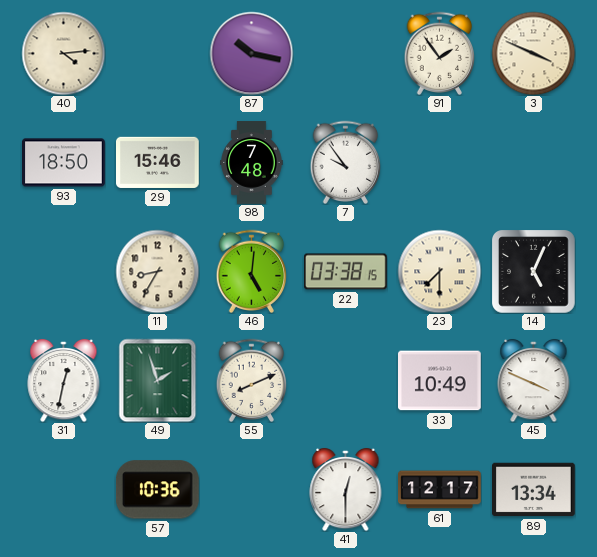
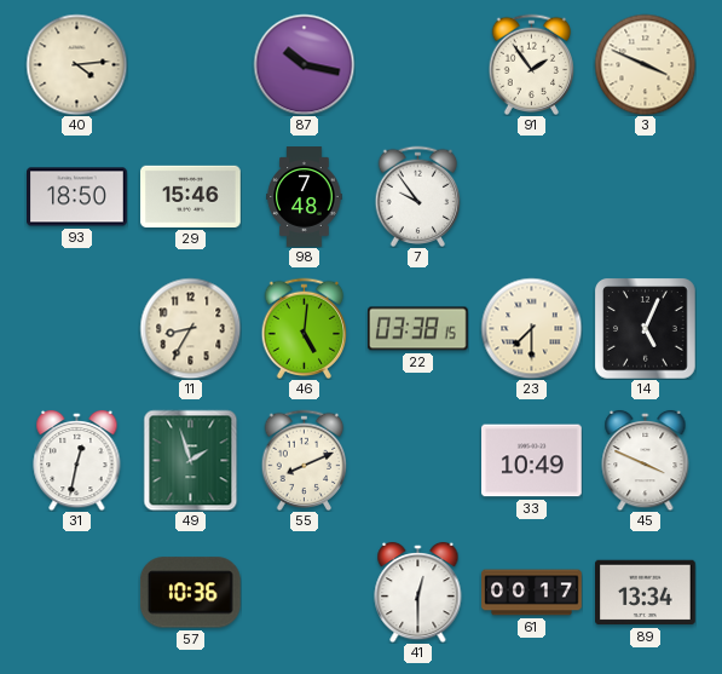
61: 12:17 -> 00:17 (532, 593)
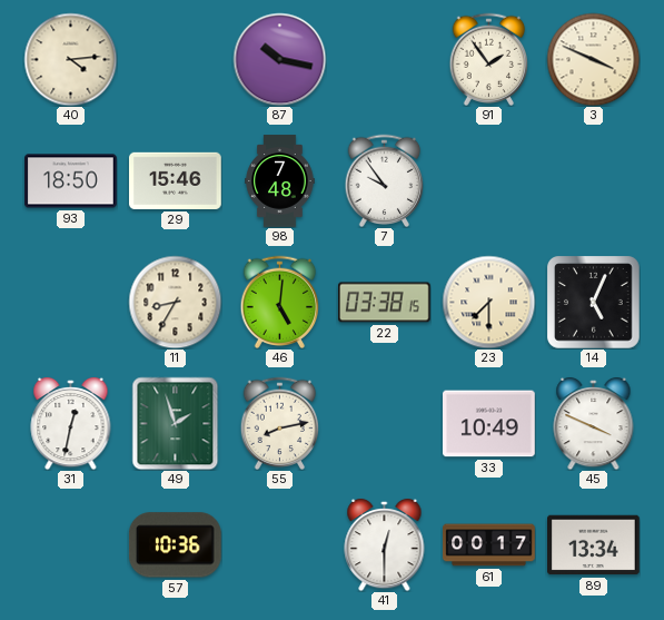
55: 8:11 -> 8:13 (280, 423)
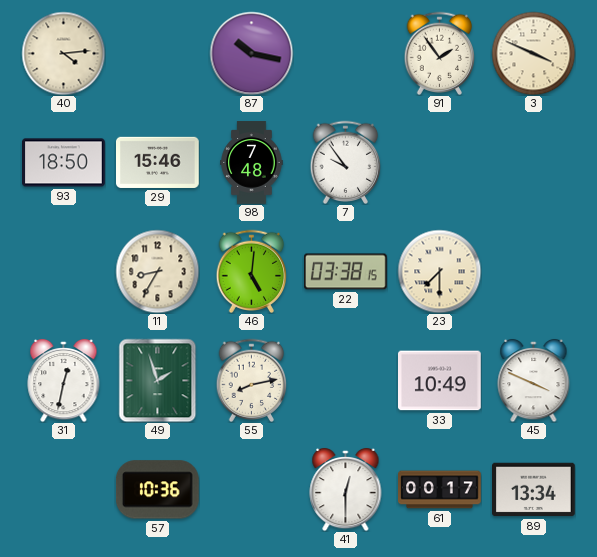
14: 5:04 -> none (593, 302)
